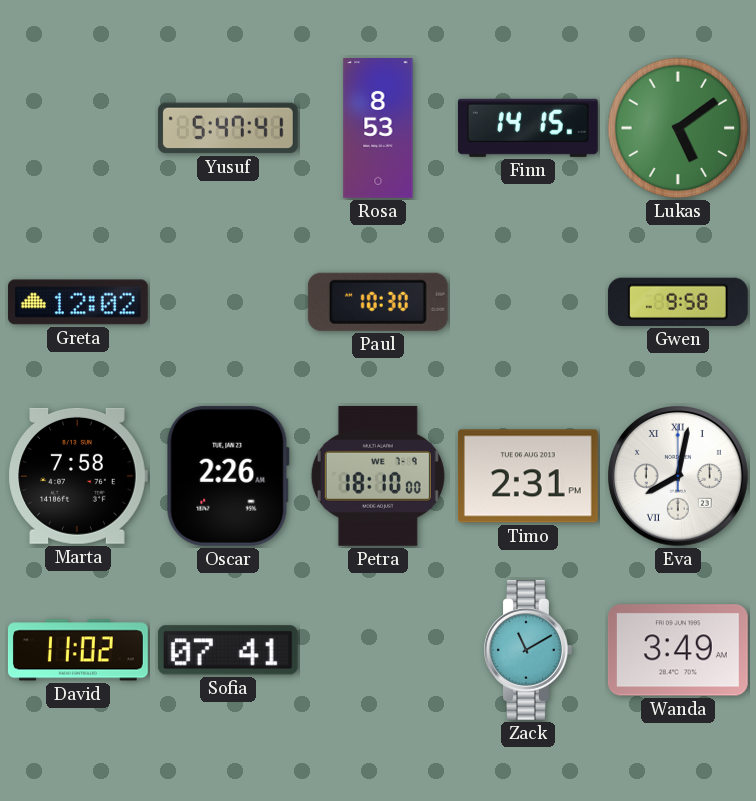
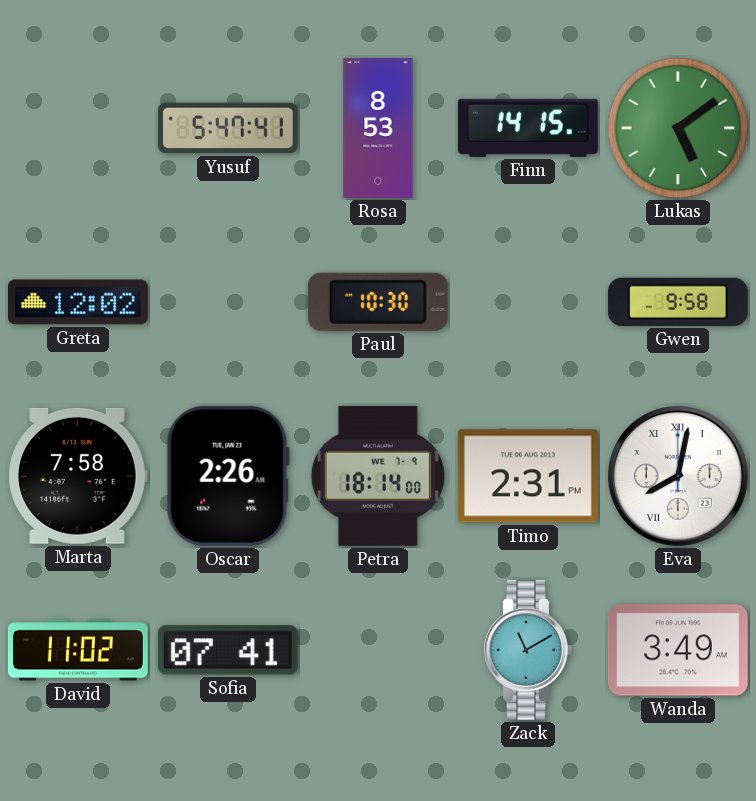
Petra: 18:10 -> 18:14 (378, 476)
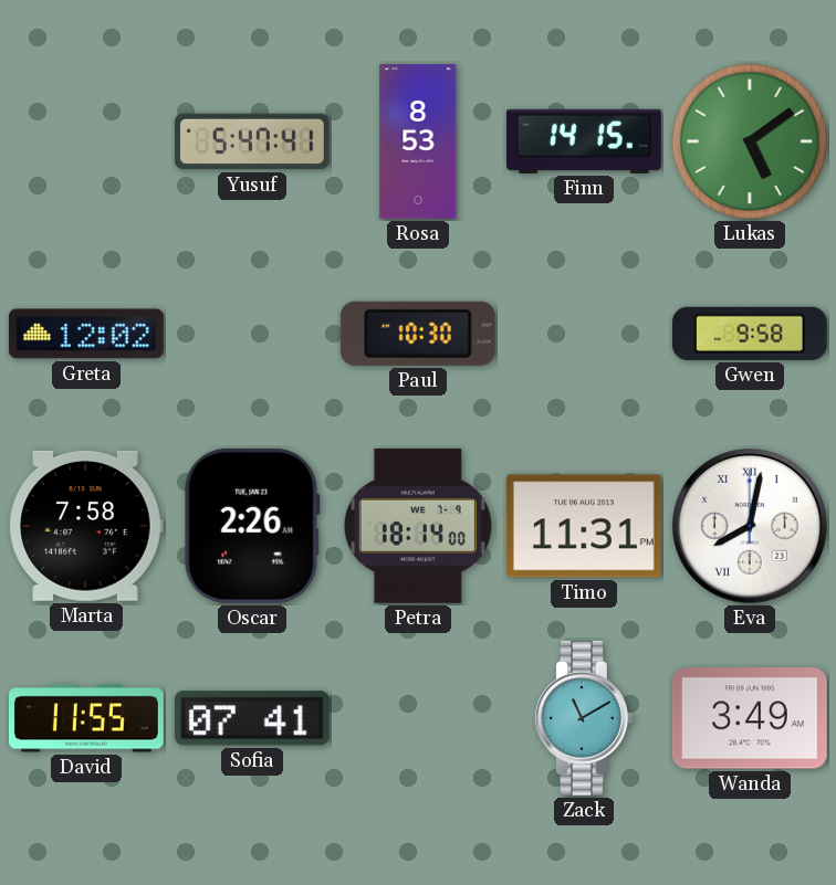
Timo: 2:31 -> 11:31 (584, 526)
David: 11:02 -> 11:55 (86, 718)
